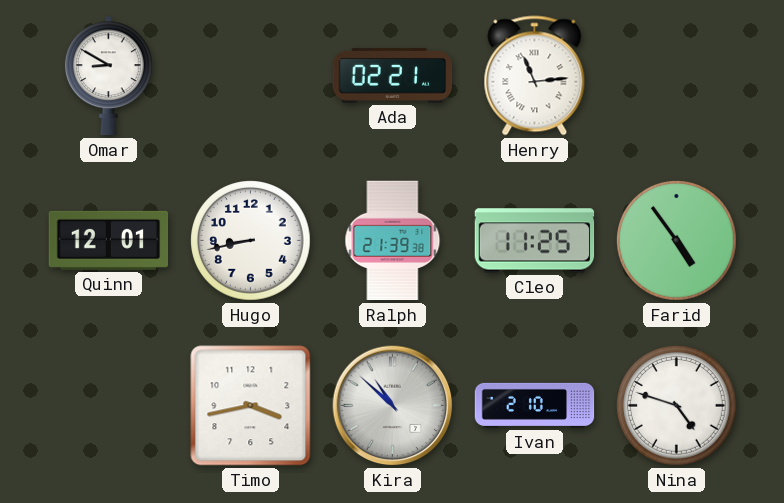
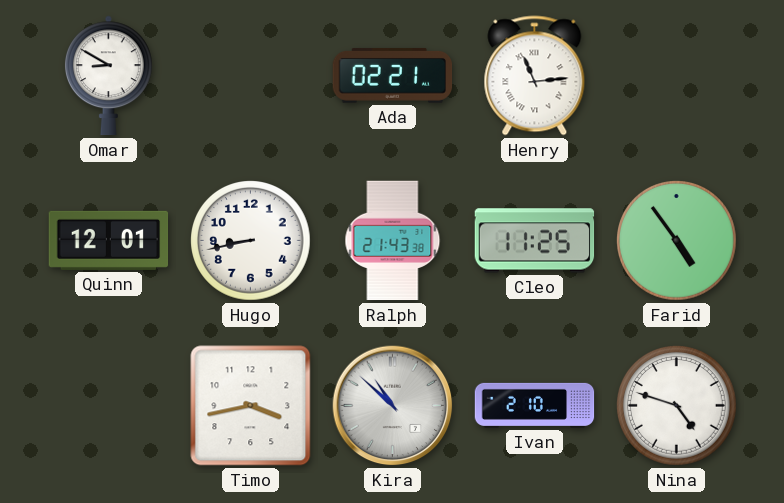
Ralph: 21:39 -> 21:43 (393, 241)
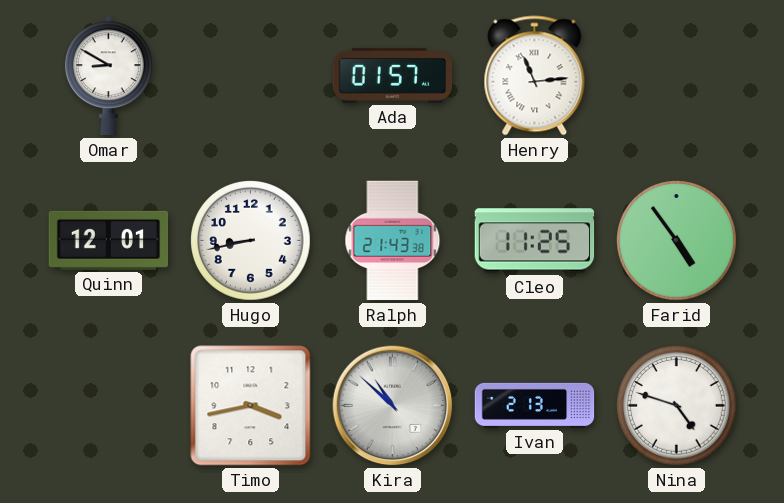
Ada: 02:21 -> 01:57 (393, 75)
Ivan: 2:10 -> 2:13 (535, 405)
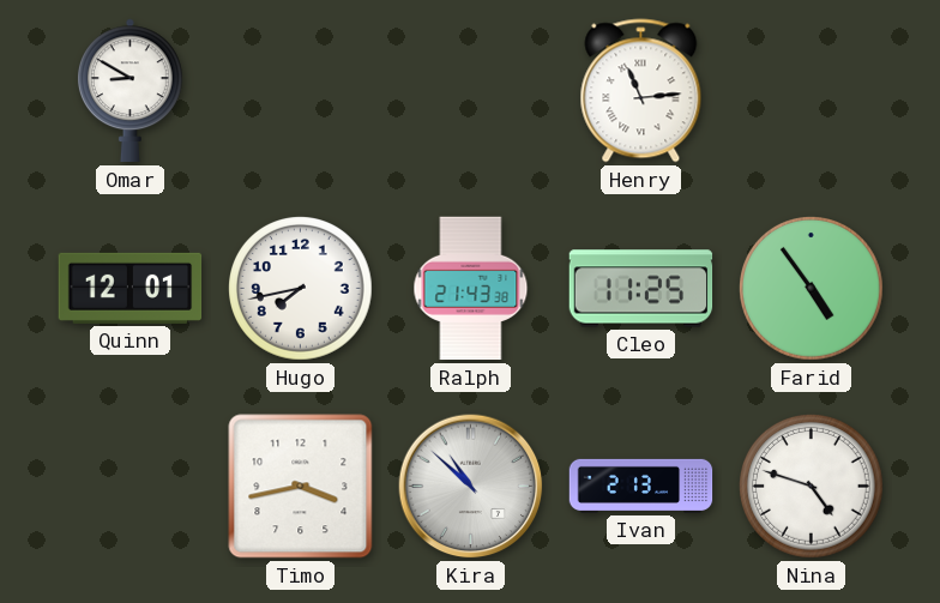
Ada: 01:57 -> none (393, 75)
Hugo: 8:43 -> 7:43 (301, 289)
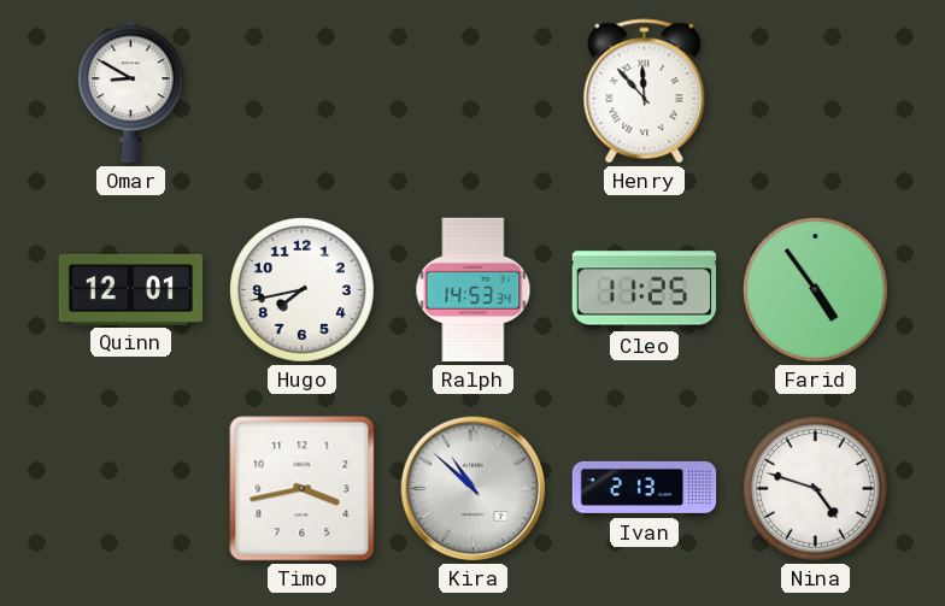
Henry: 11:14 -> 11:53 (645, 92)
Ralph: 21:43 -> 14:53 (474, 290)
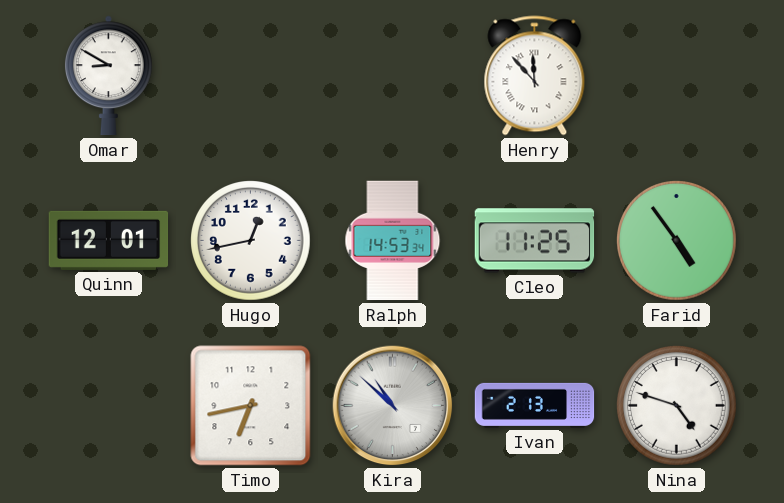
Hugo: 7:43 -> 12:43 (251, 241)
Timo: 3:43 -> 6:43 (251, 406)
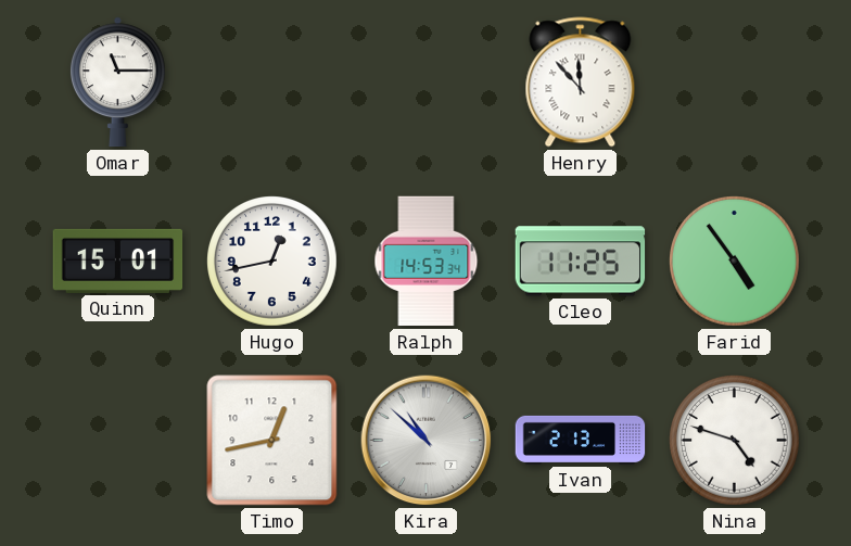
Omar: 8:50 -> 11:15 (117, 82)
Quinn: 12:01 -> 15:01 (118, 261)
Timo: 6:43 -> 12:43 (272, 441)
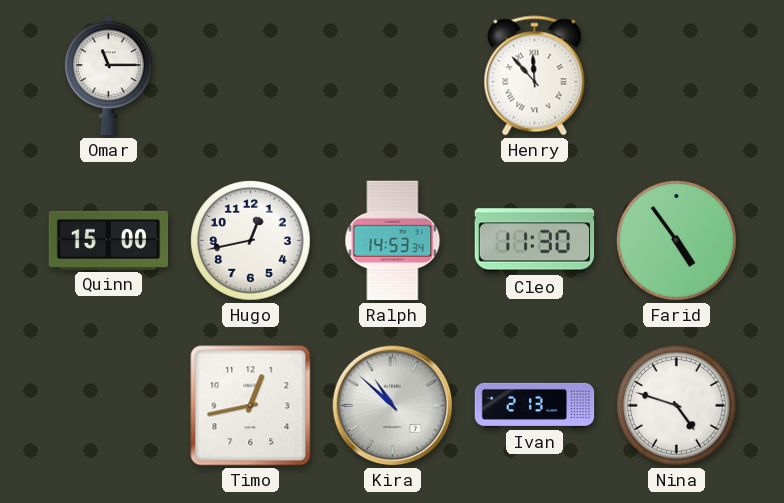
Quinn: 15:01 -> 15:00 (109, 240)
Cleo: 11:25 -> 11:30 (535, 241)
